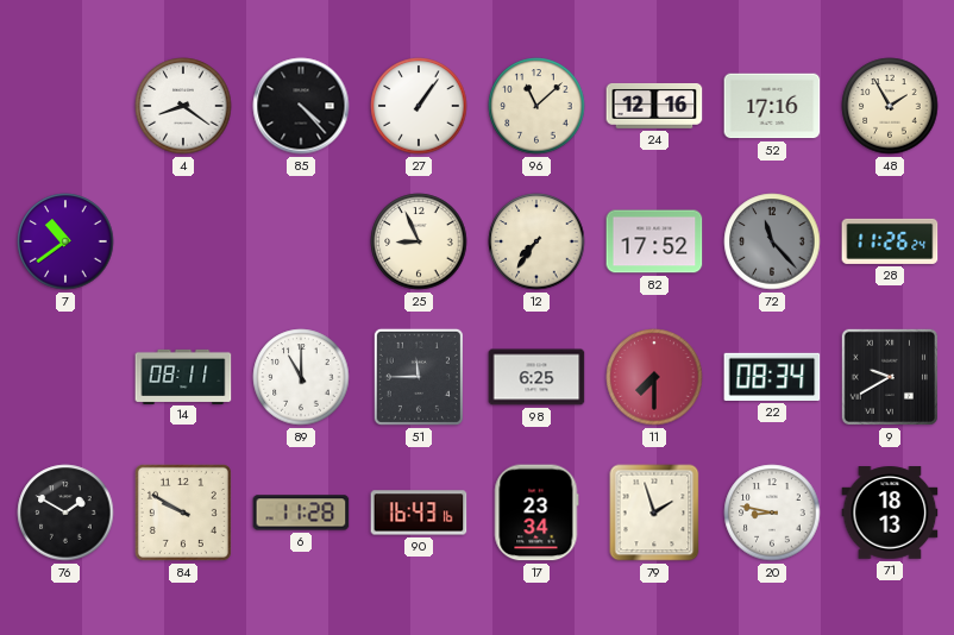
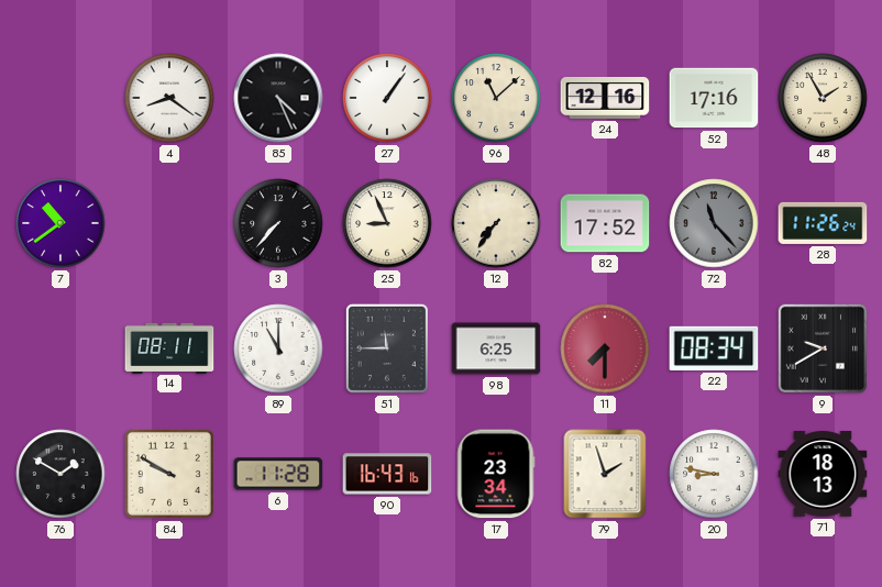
85: 4:23 -> 4:26 (278, 98)
3: none -> 7:37 (278, 223)
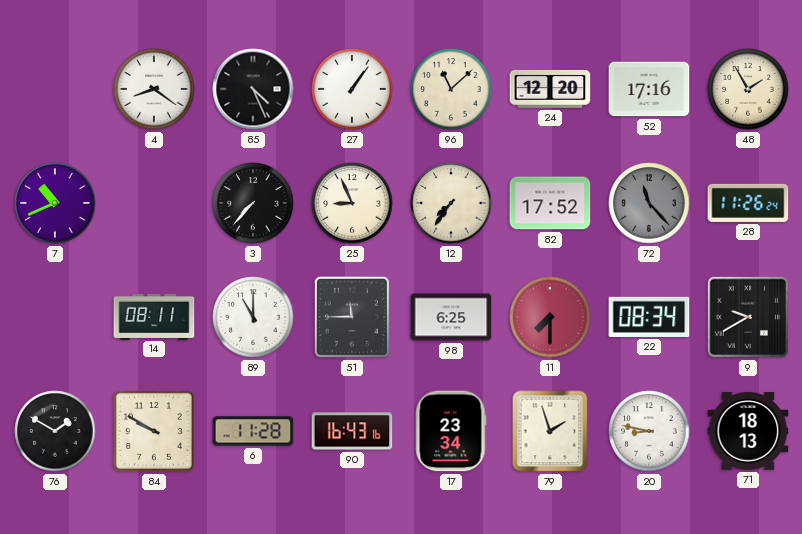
24: 12:16 -> 12:20 (550, 89)
7: 10:39 -> 10:41 (55, 203)
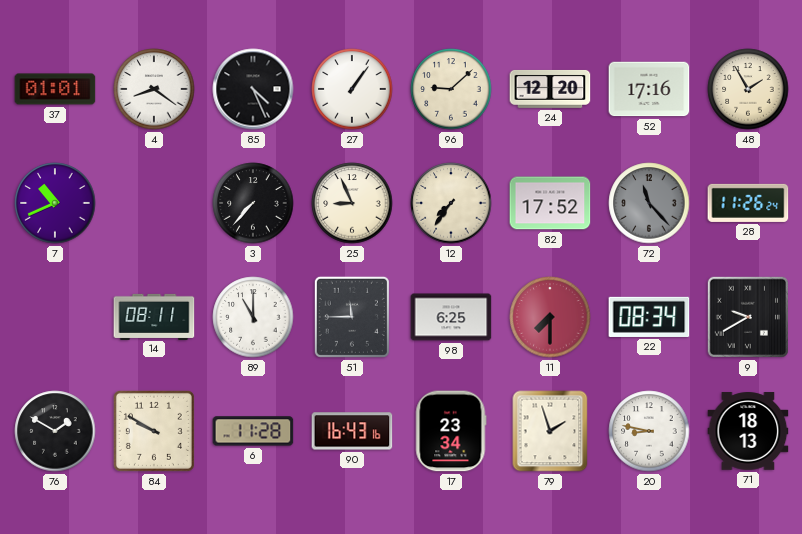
37: none -> 01:01 (55, 89)
96: 11:08 -> 9:08 (451, 89)
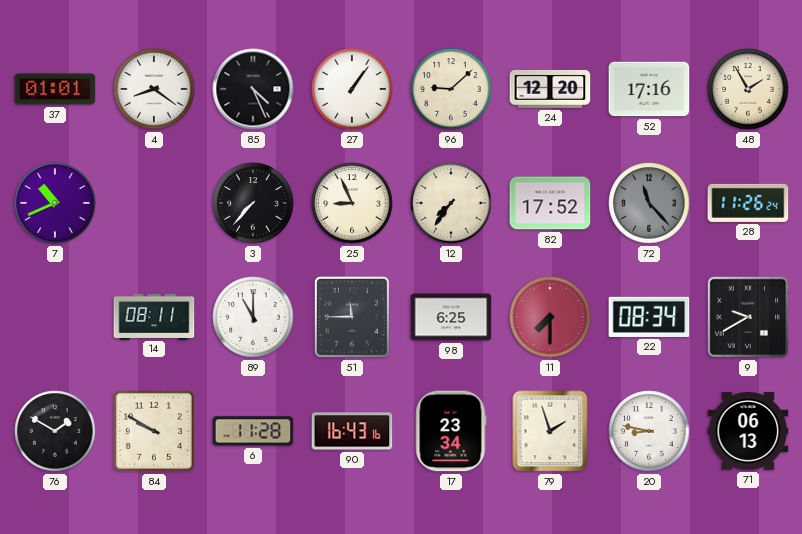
71: 18:13 -> 06:13 (748, 431)
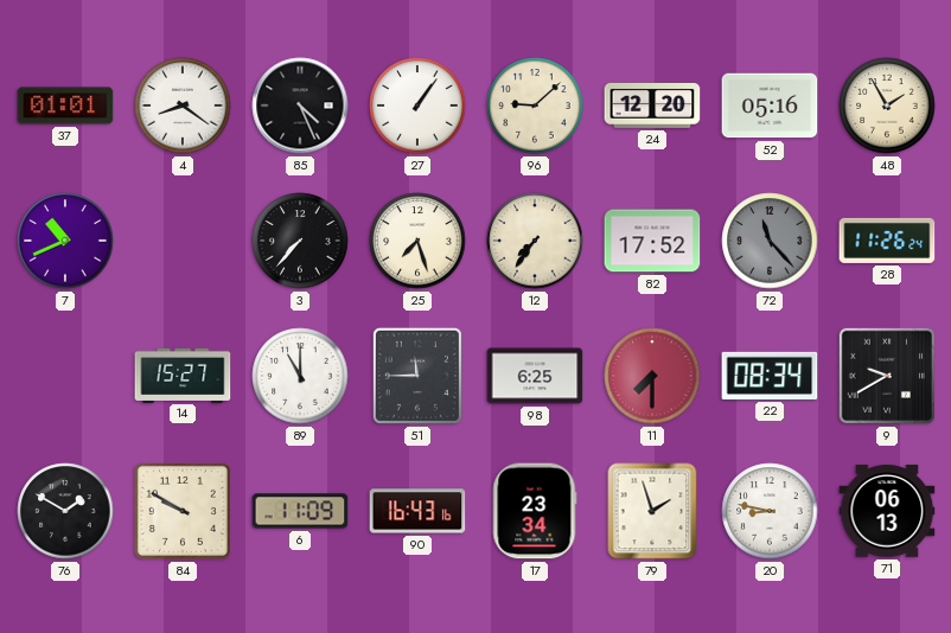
52: 17:16 -> 05:16 (770, 105)
25: 8:56 -> 7:27 (417, 241)
14: 08:11 -> 15:27 (183, 375)
6: 11:28 -> 11:09 (300, 511)
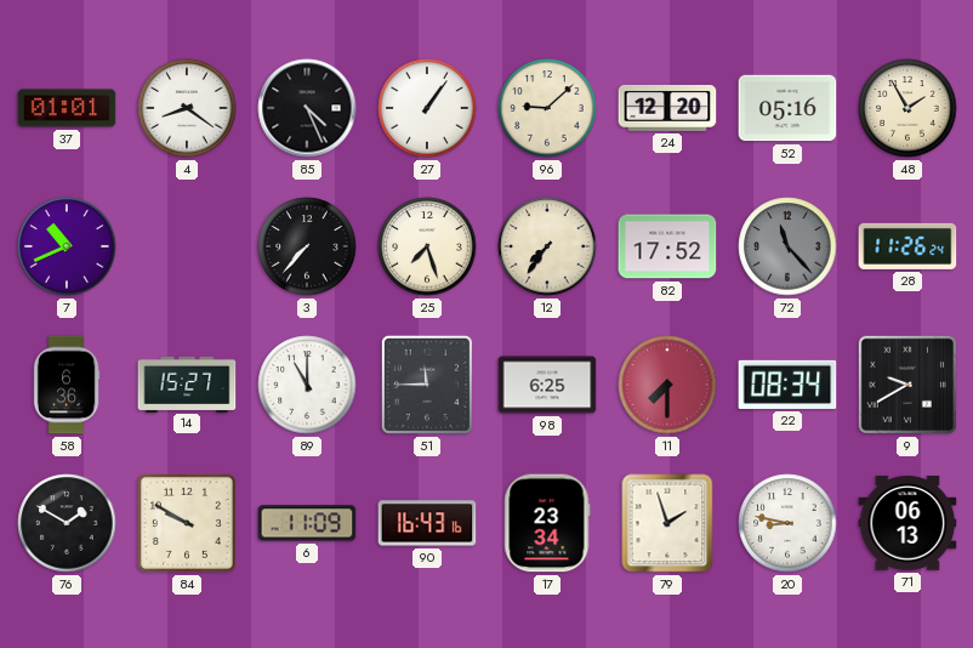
58: none -> 6:36 (67, 385)
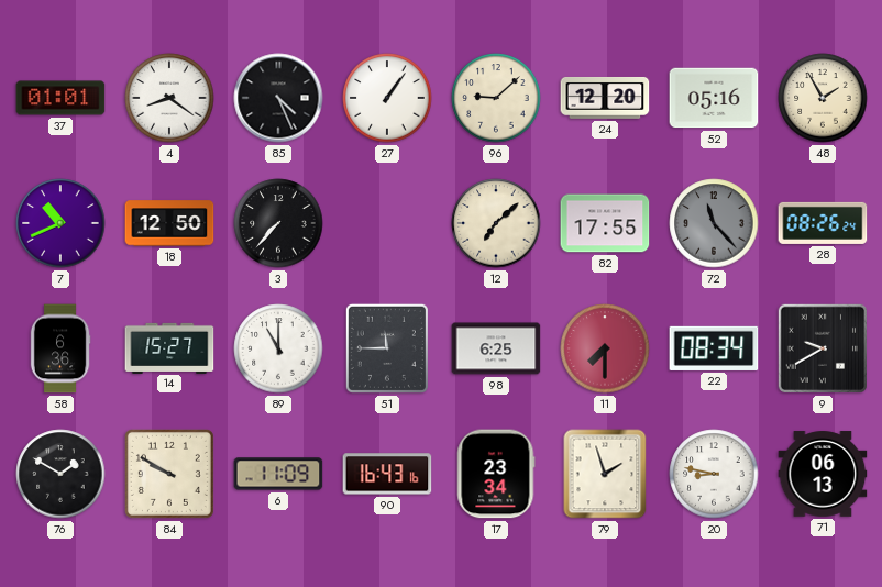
18: none -> 12:50 (169, 223)
25: 7:27 -> none (427, 246)
12: 7:36 -> 7:08 (496, 223)
82: 17:52 -> 17:55 (605, 223)
28: 11:26 -> 08:26 (823, 223)
